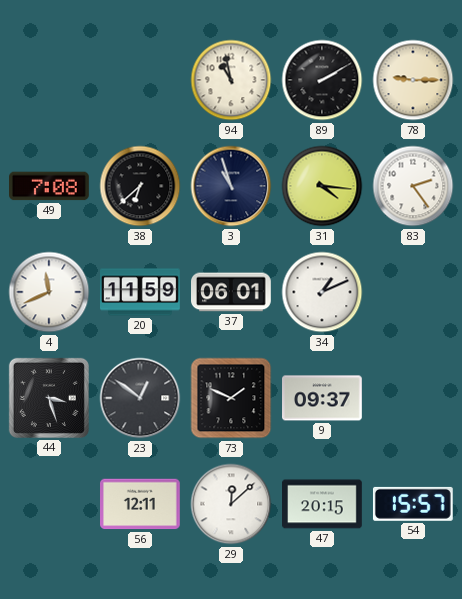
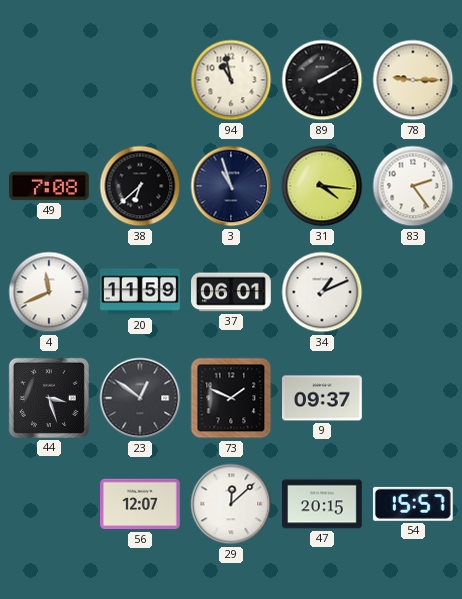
56: 12:11 -> 12:07 (141, 504)
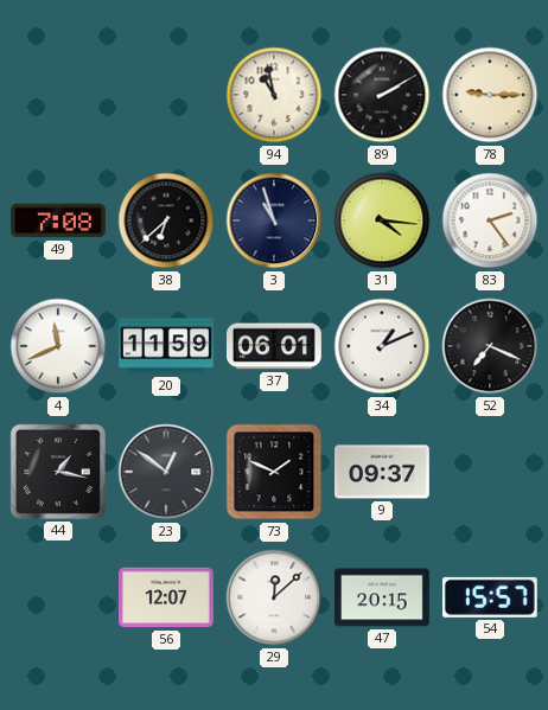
52: none -> 7:19 (490, 346)
44: 3:27 -> 1:17 (58, 472)
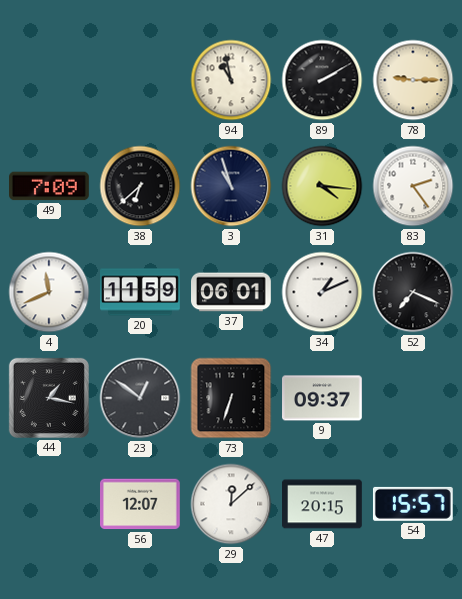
49: 7:08 -> 7:09 (50, 186)
73: 1:49 -> 6:33 (231, 398)
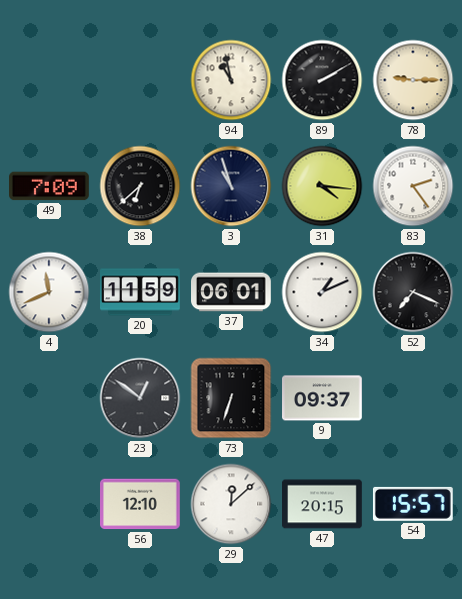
44: 1:17 -> none (49, 398)
56: 12:07 -> 12:10 (141, 504)
